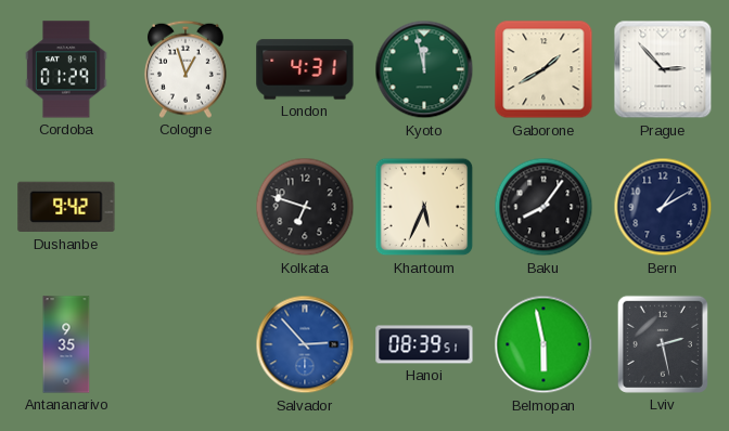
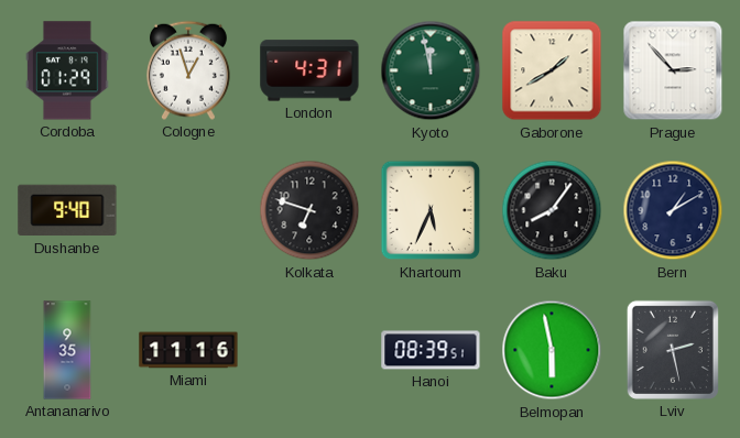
Dushanbe: 9:42 -> 9:40 (67, 210)
Miami: none -> 11:16 (188, 350)
Salvador: 2:53 -> none (305, 344)
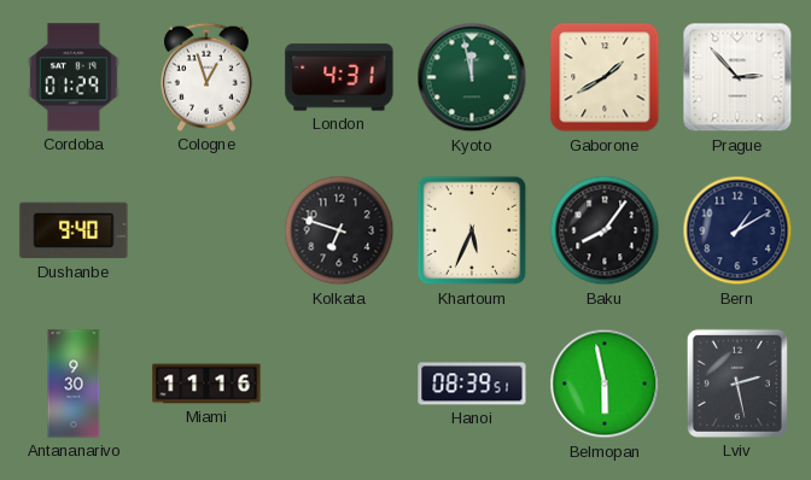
Antananarivo: 9:35 -> 9:30 (74, 384)
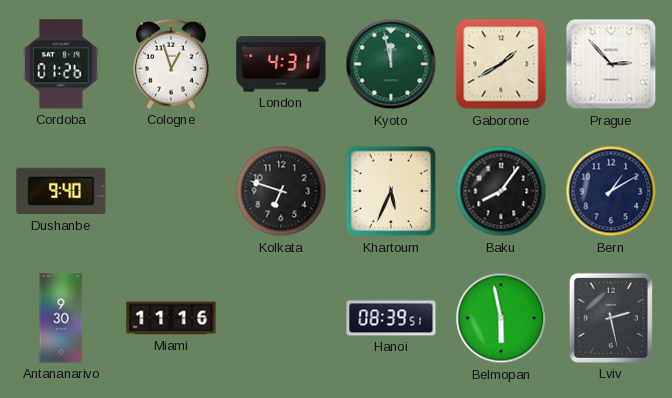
Cordoba: 01:29 -> 01:26 (61, 64)
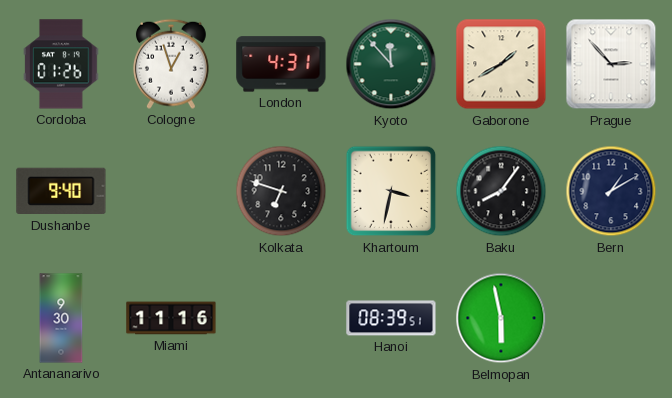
Kyoto: 11:58 -> 11:53 (391, 64)
Khartoum: 5:34 -> 3:32 (391, 191)
Lviv: 2:28 -> none (611, 318)
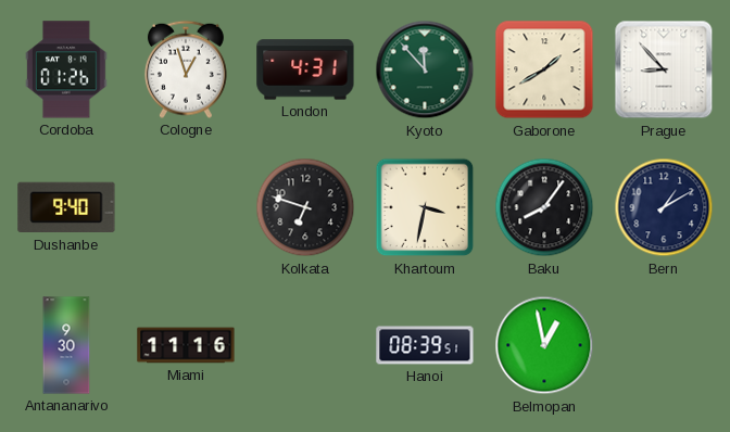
Prague: 2:53 -> 8:53 (664, 69)
Belmopan: 5:58 -> 12:58 (544, 345)
